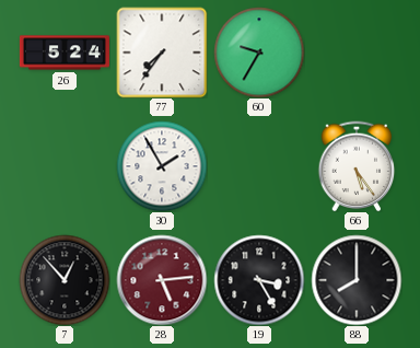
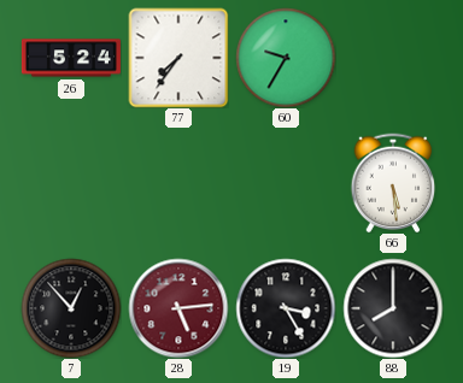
30: 1:55 -> none (162, 166)
66: 5:24 -> 5:29 (393, 183)
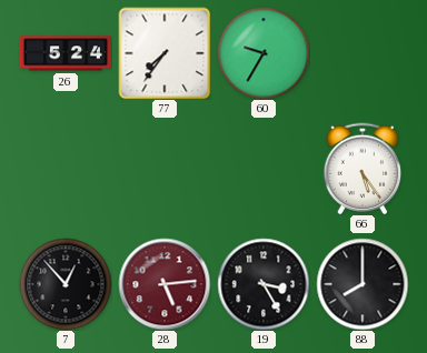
66: 5:29 -> 5:24 (363, 169)
